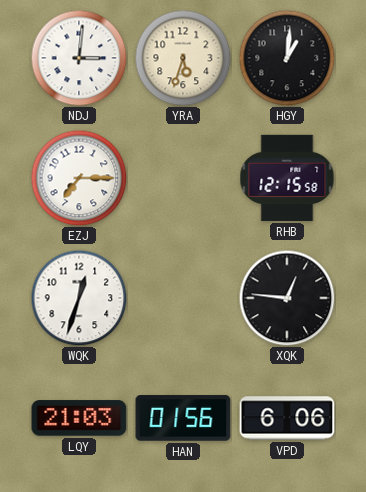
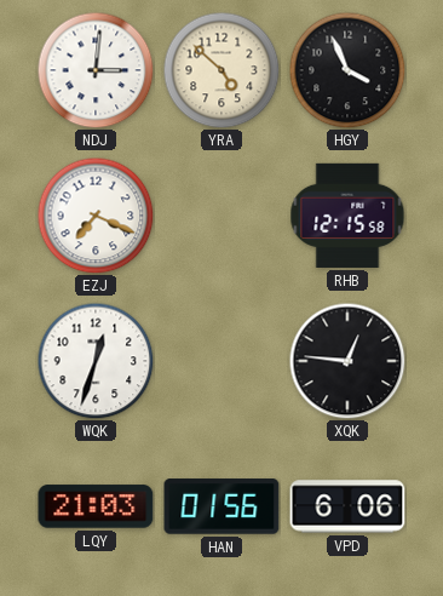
YRA: 5:33 -> 4:52 (221, 70)
HGY: 1:01 -> 3:56 (347, 70)
EZJ: 7:15 -> 7:19 (96, 216)
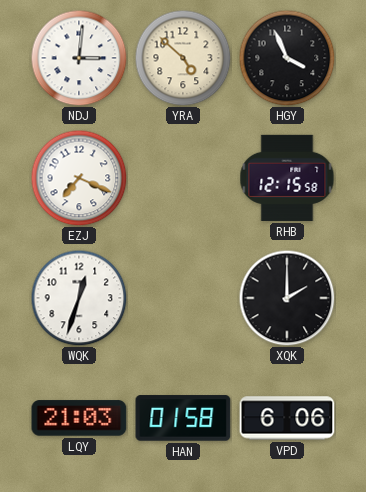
XQK: 12:46 -> 2:00 (287, 298)
HAN: 01:56 -> 01:58 (183, 418)
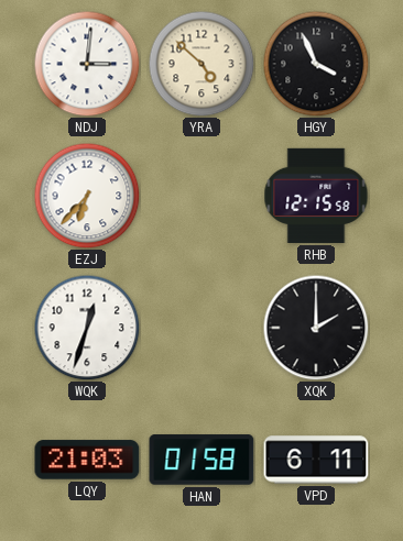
EZJ: 7:19 -> 6:37 (87, 196)
VPD: 6:06 -> 6:11 (316, 460)
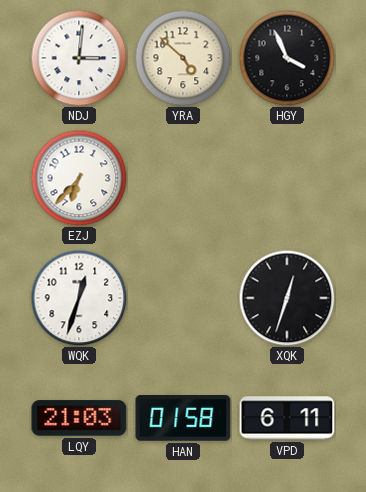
RHB: 12:15 -> none (316, 196)
XQK: 2:00 -> 12:33 (287, 298)
